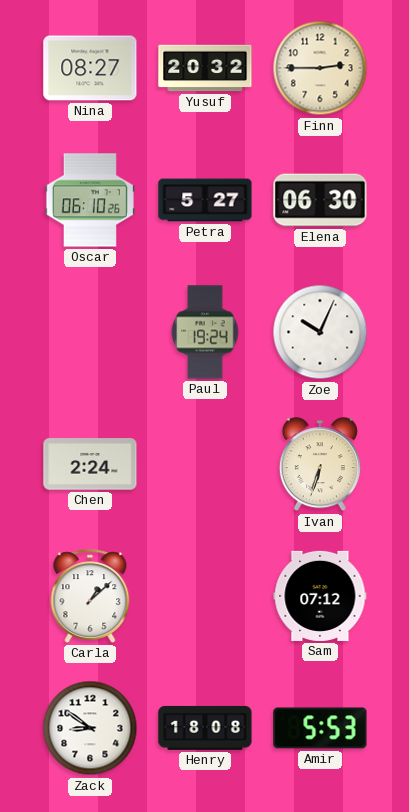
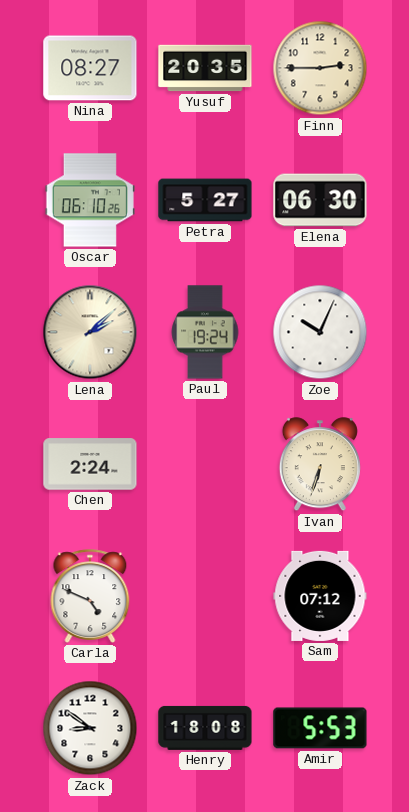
Yusuf: 20:32 -> 20:35 (205, 68)
Lena: none -> 2:08 (90, 332)
Carla: 1:08 -> 4:49 (90, 596)
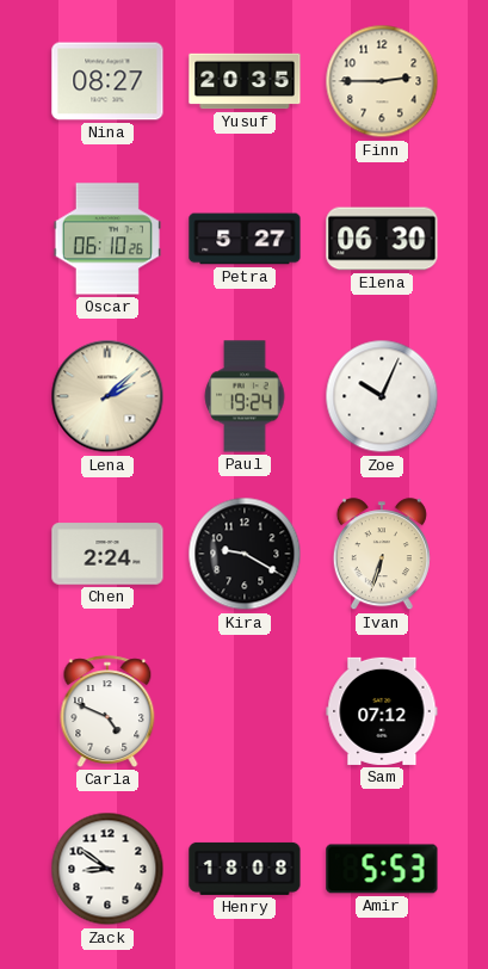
Kira: none -> 9:20 (245, 554)
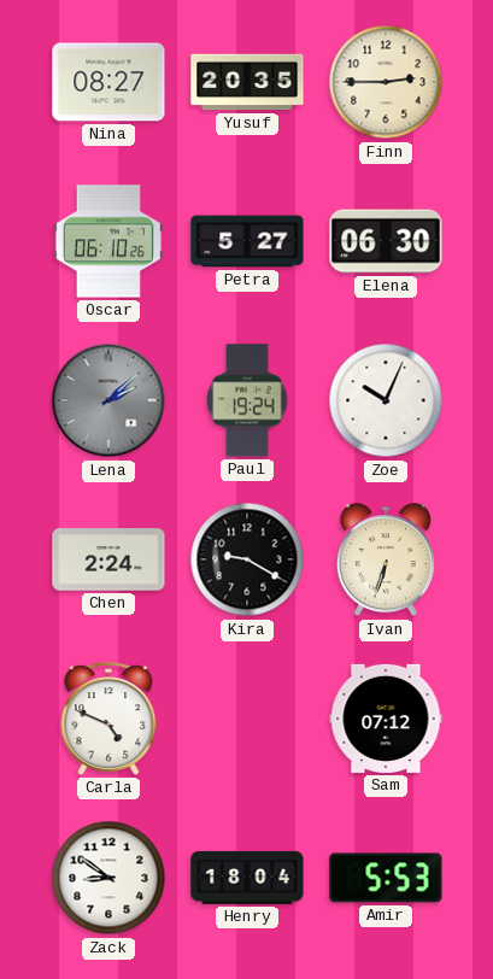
Lena dial: cream -> grey (108, 400)
Henry: 18:08 -> 18:04 (247, 878)
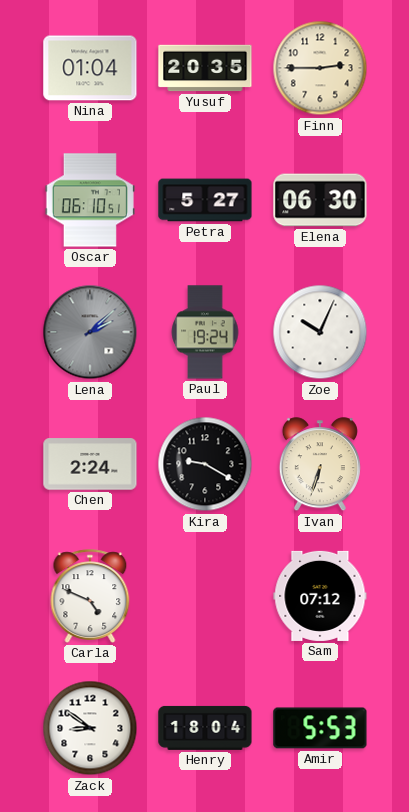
Nina: 08:27 -> 01:04 (90, 68)
Oscar: 06:10:26 -> 06:10:51 (90, 200)
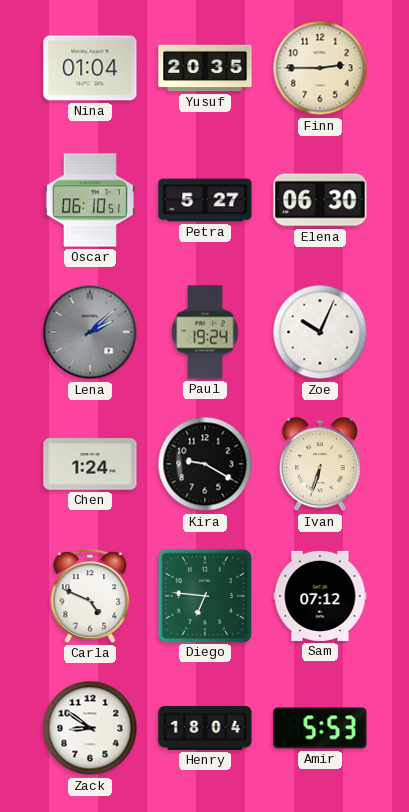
Chen: 2:24 -> 1:24 (90, 464)
Diego: none -> 6:46 (204, 595)
